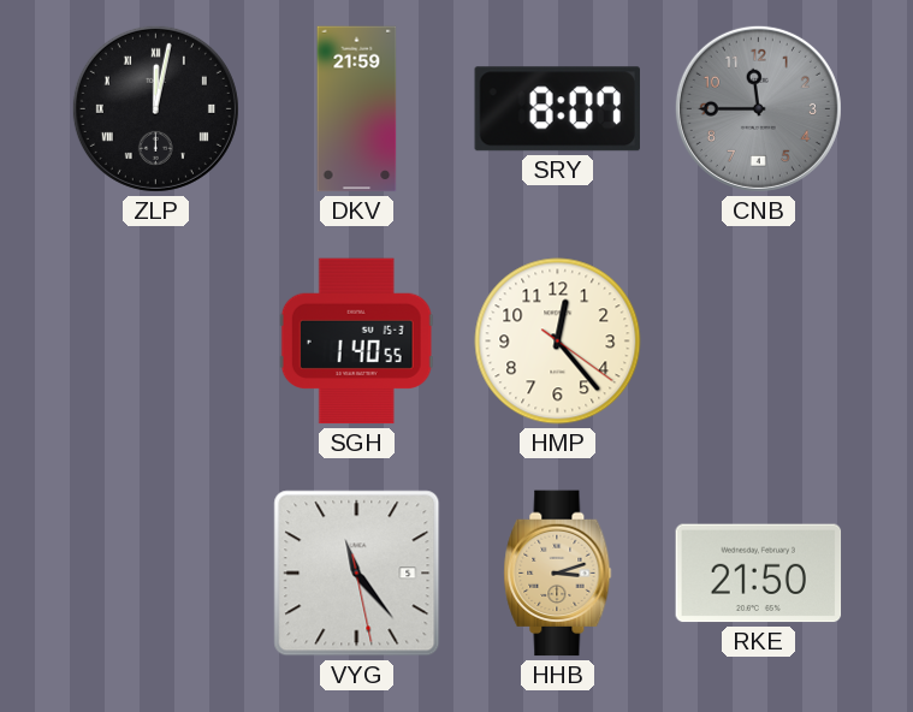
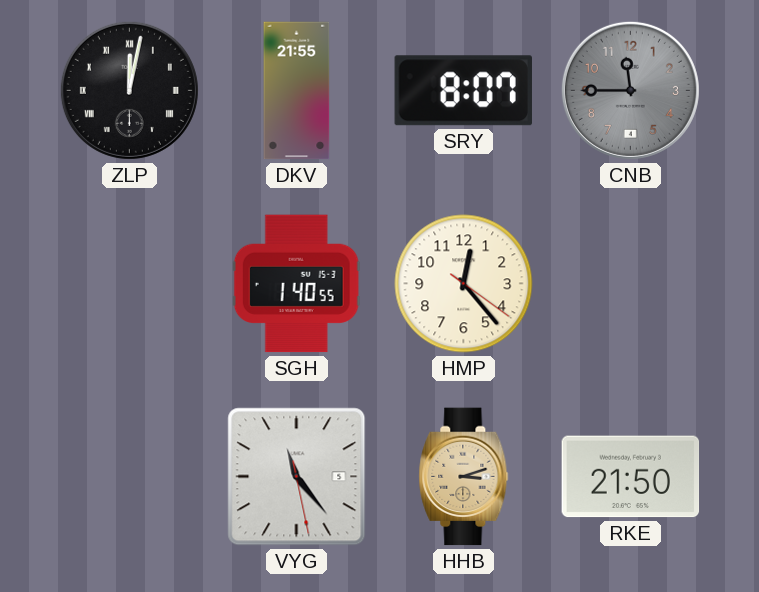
DKV: 21:59 -> 21:55 (297, 91)
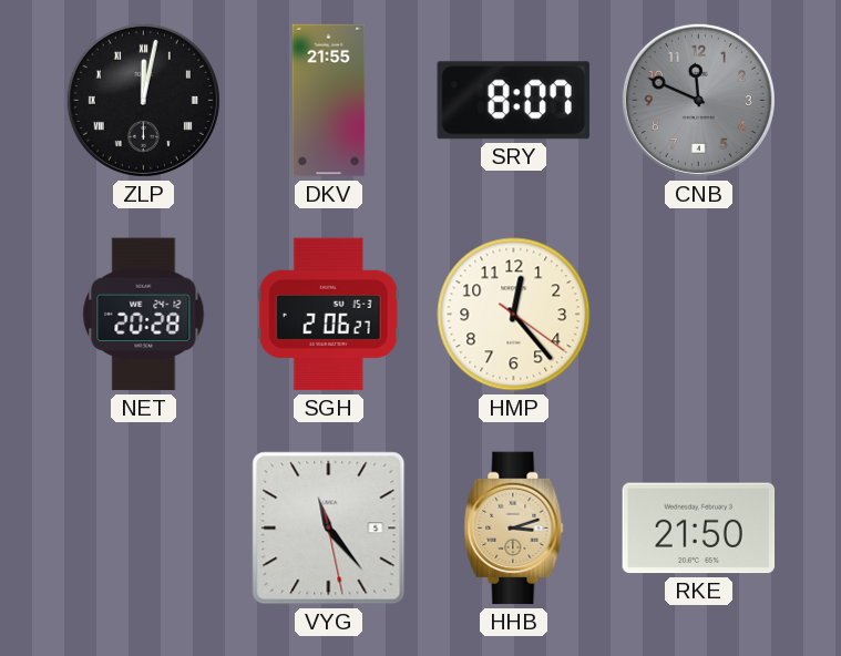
CNB: 11:45 -> 11:49 (698, 100)
NET: none -> 20:28 (144, 315)
SGH: 1:40 -> 2:06 (328, 315)
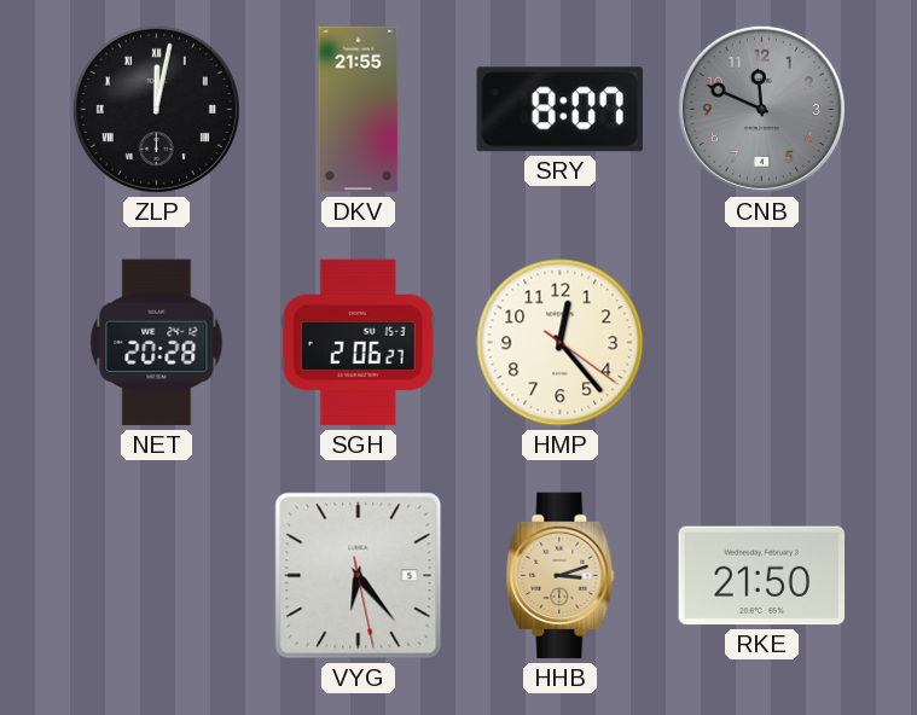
VYG: 11:23 -> 6:23 (359, 576)
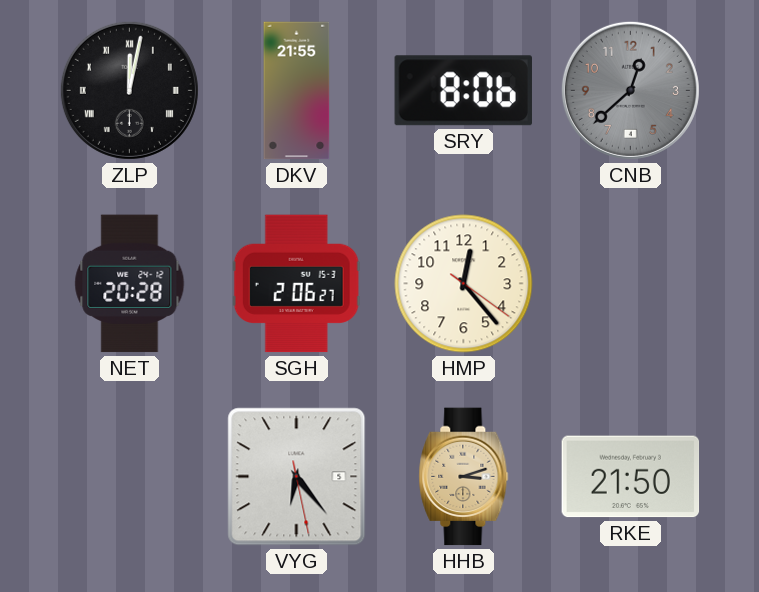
SRY: 8:07 -> 8:06 (463, 91)
CNB: 11:49 -> 12:38 (630, 90)
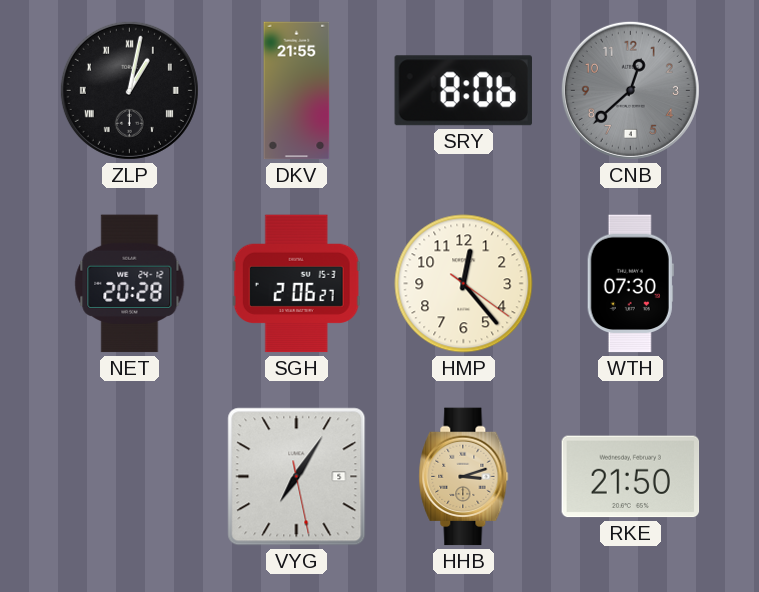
ZLP: 12:02 -> 1:02 (129, 90)
WTH: none -> 07:30 (630, 284)
VYG: 6:23 -> 7:05 (297, 477)
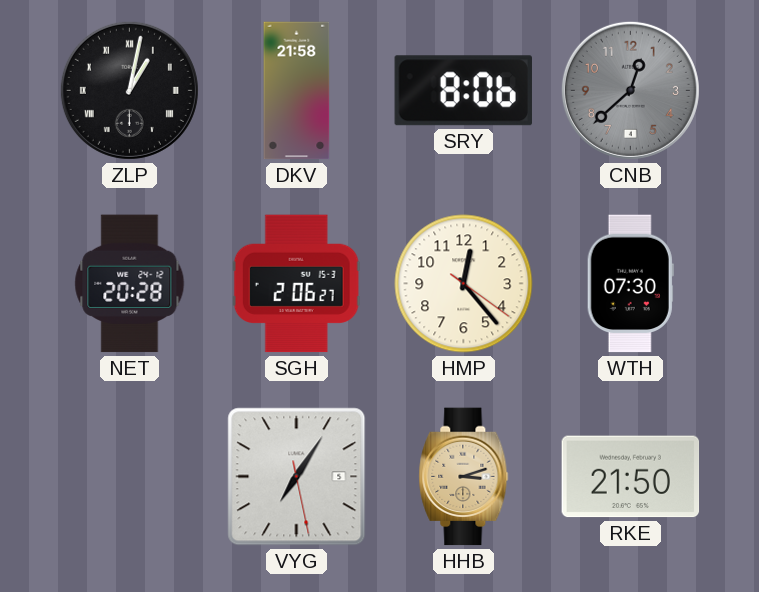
DKV: 21:55 -> 21:58 (297, 91)
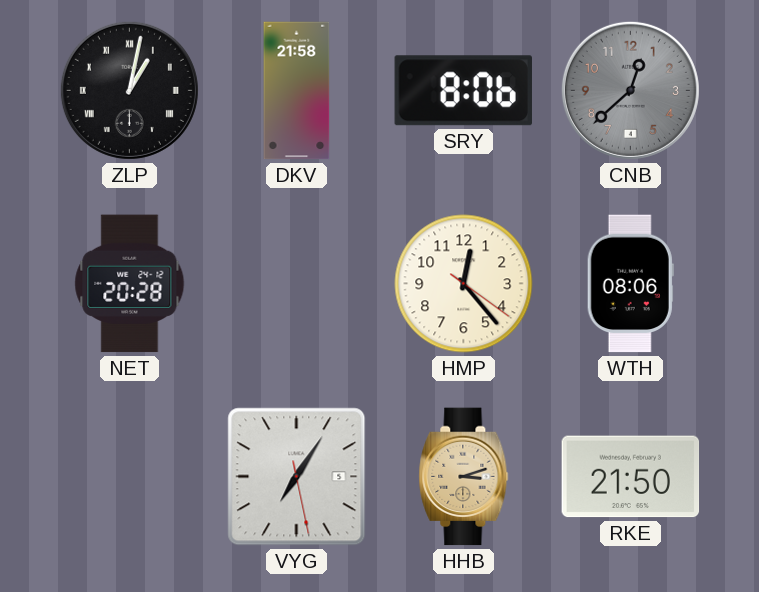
SGH: 2:06 -> none (296, 284)
WTH: 07:30 -> 08:06 (630, 284)
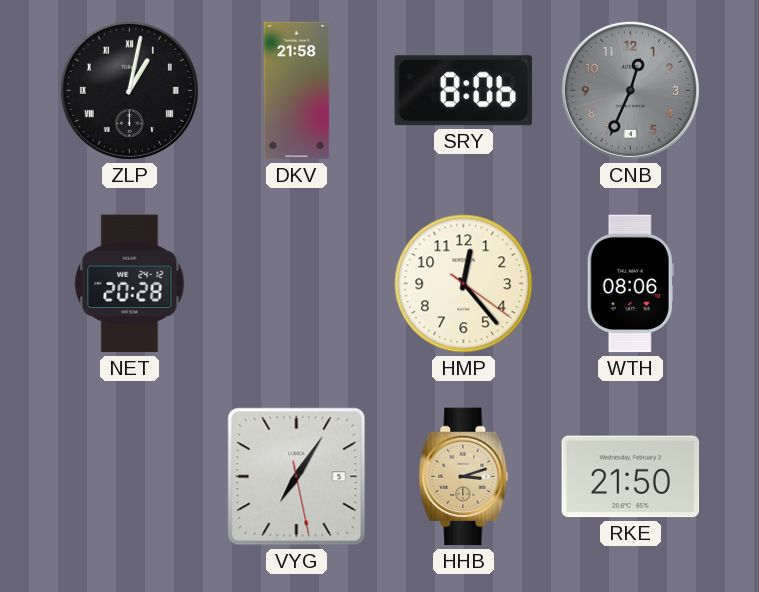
CNB: 12:38 -> 12:34 (630, 90)
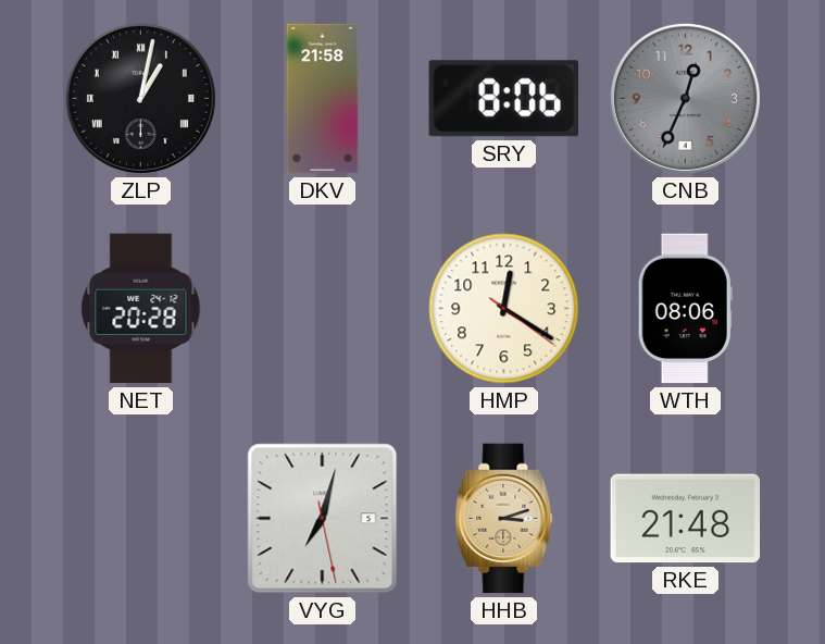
HMP: 12:23 -> 12:20 (504, 309)
VYG: 7:05 -> 7:02 (323, 519)
RKE: 21:50 -> 21:48 (686, 519)
